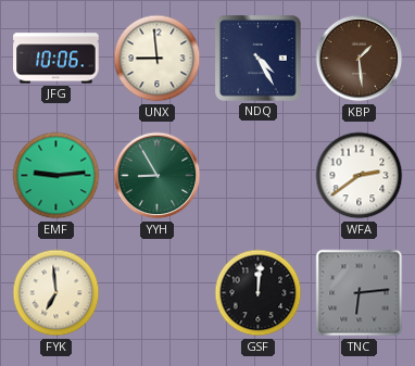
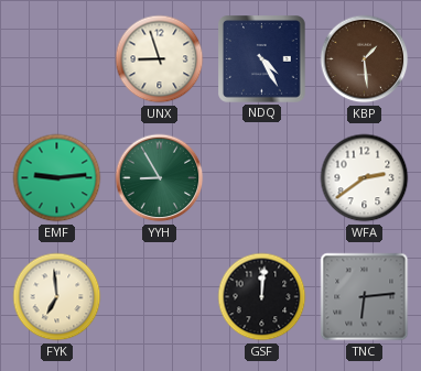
JFG: 10:06 -> none (56, 59)
UNX: 8:59 -> 8:57 (160, 59)
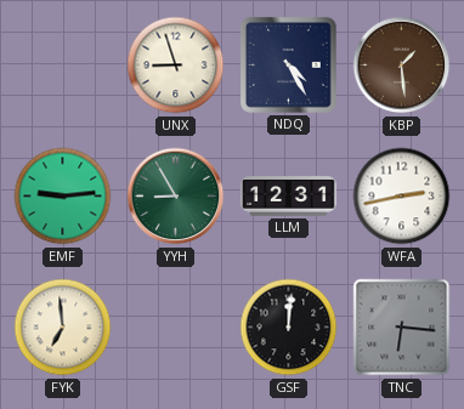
LLM: none -> 12:31 (289, 197)
WFA: 2:39 -> 2:43 (402, 197)
TNC: 6:14 -> 6:16 (402, 328)
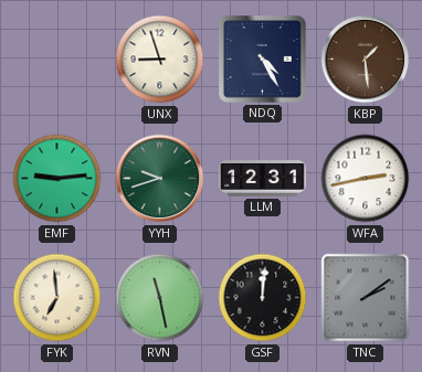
YYH: 8:55 -> 9:42 (160, 179)
RVN: none -> 11:28 (160, 298)
TNC: 6:16 -> 2:09 (366, 298)
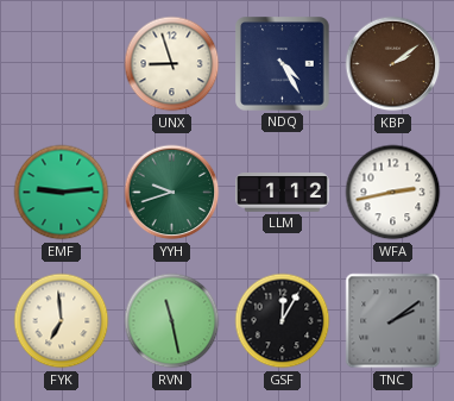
KBP: 1:29 -> 2:09 (393, 64)
LLM: 12:31 -> 1:12 (283, 193)
GSF: 12:01 -> 12:05 (283, 321)
